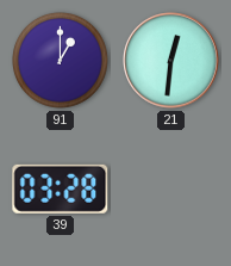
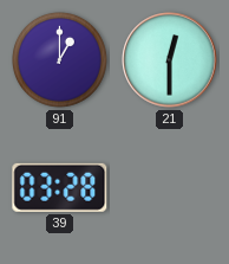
21: 12:31 -> 12:30 (170, 60)
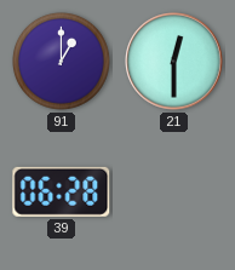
39: 03:28 -> 06:28 (62, 191)
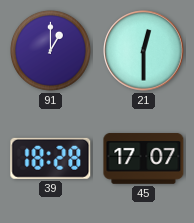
39: 06:28 -> 18:28 (51, 158)
45: none -> 17:07 (144, 159)
